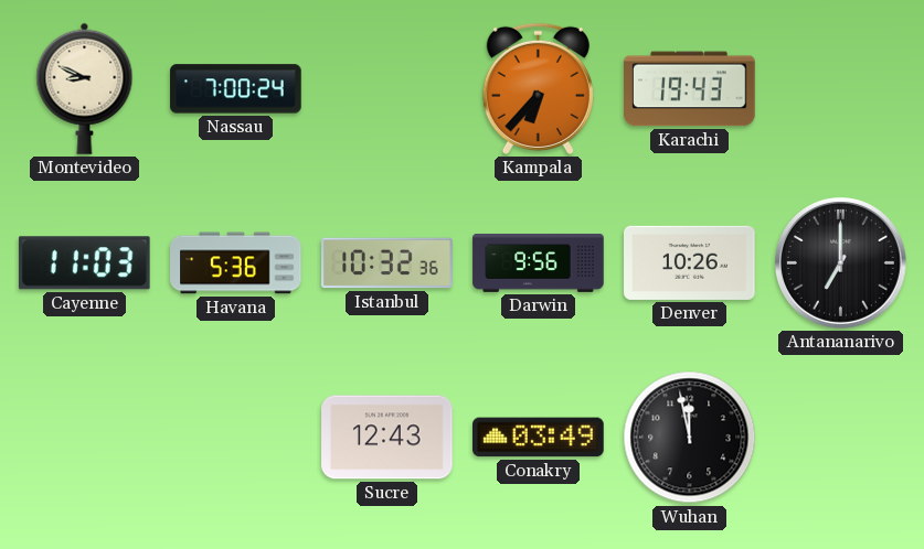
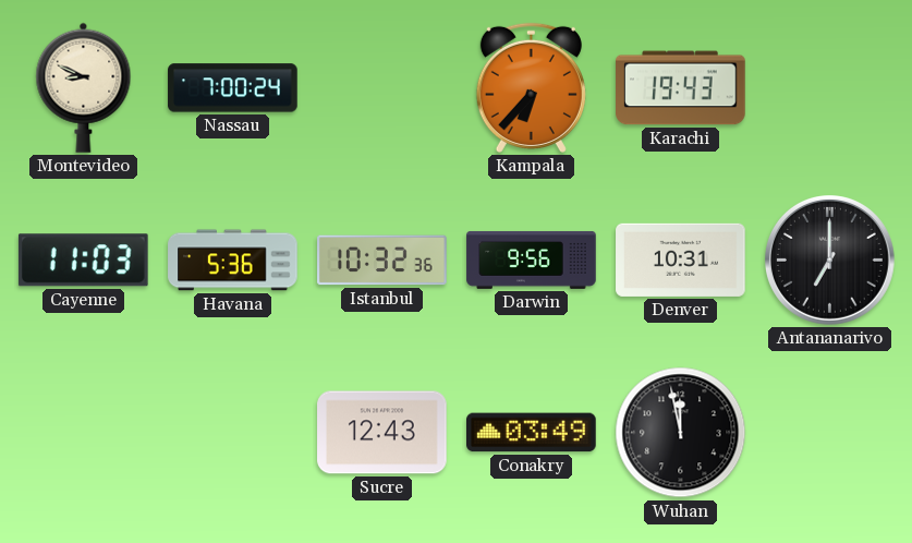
Denver: 10:26 -> 10:31 (681, 260)
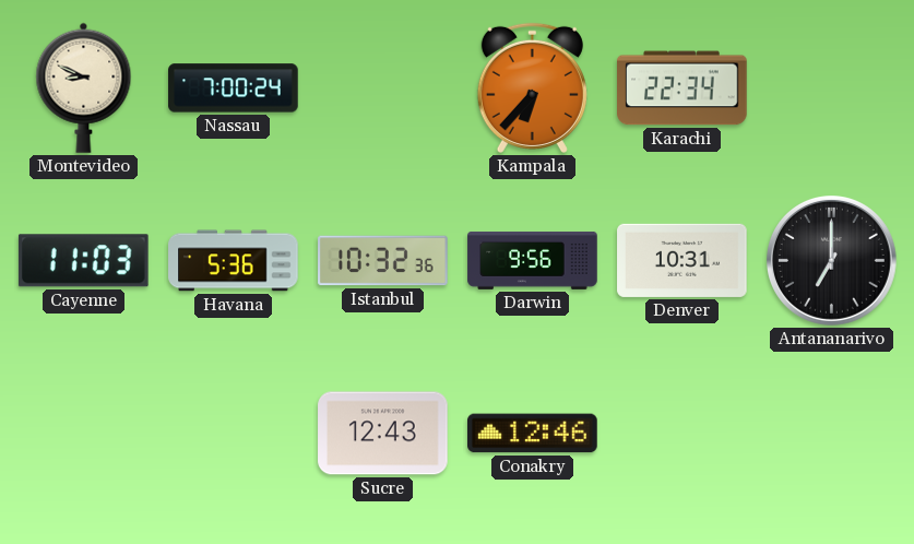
Karachi: 19:43 -> 22:34 (682, 88)
Conakry: 03:49 -> 12:46 (533, 434)
Wuhan: 11:58 -> none (681, 433)
